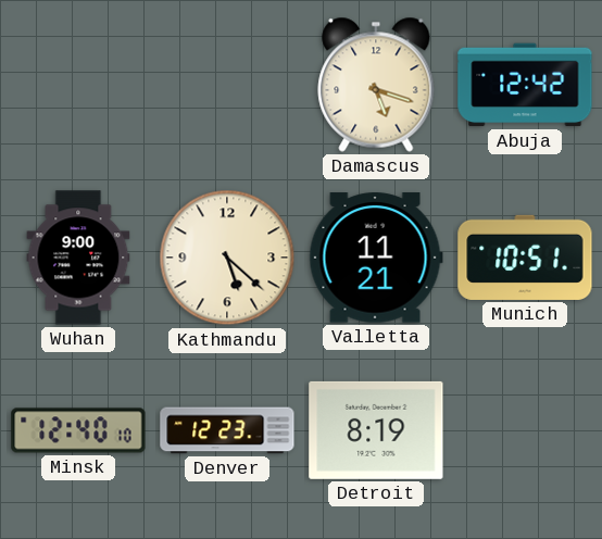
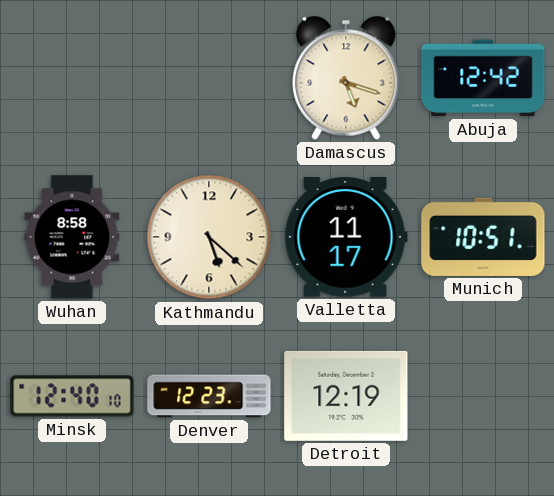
Wuhan: 9:00 -> 8:58 (72, 237)
Valletta: 11:21 -> 11:17 (346, 237)
Detroit: 8:19 -> 12:19 (346, 396)
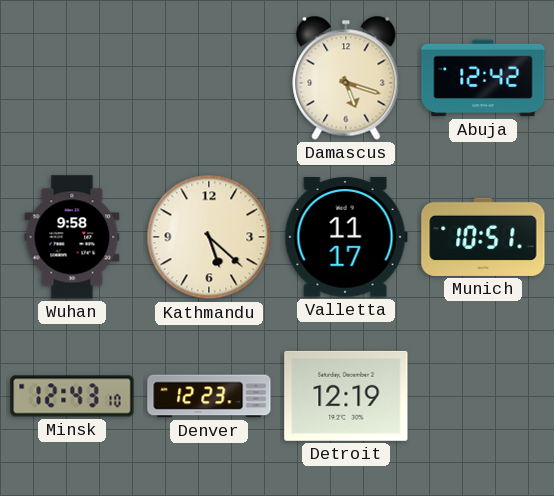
Wuhan: 8:58 -> 9:58 (72, 237)
Minsk: 12:40 -> 12:43 (72, 396)
